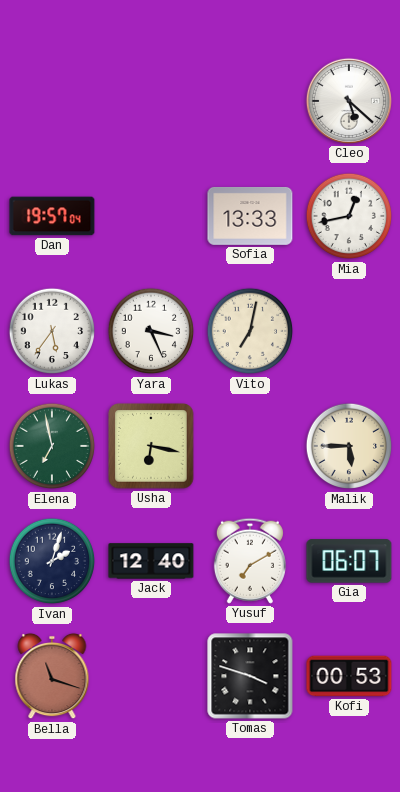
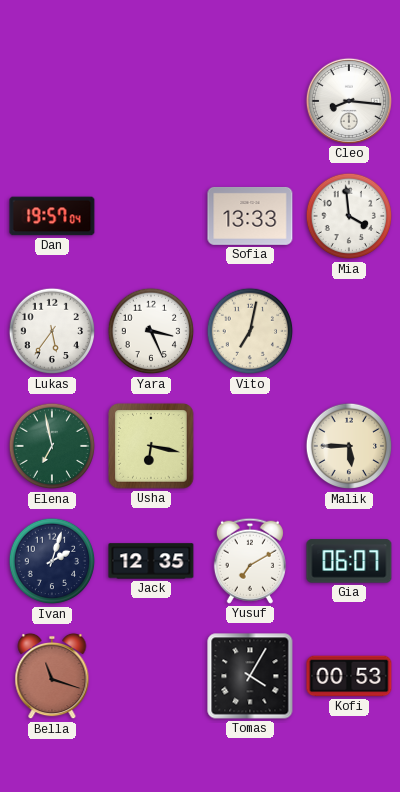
Cleo: 5:22 -> 8:16 (349, 101)
Mia: 12:43 -> 3:59 (349, 216)
Jack: 12:40 -> 12:35 (151, 561)
Tomas: 3:48 -> 4:05 (250, 676)
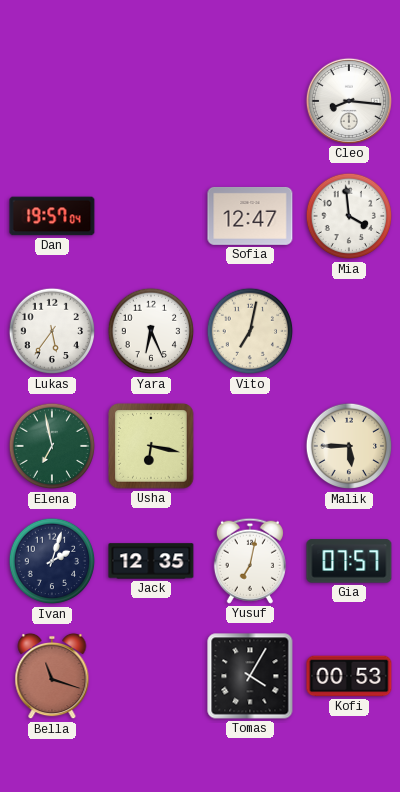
Sofia: 13:33 -> 12:47 (250, 216)
Yara: 3:26 -> 6:26 (151, 331)
Yusuf: 7:10 -> 7:02 (250, 561)
Gia: 06:07 -> 07:57 (349, 561)
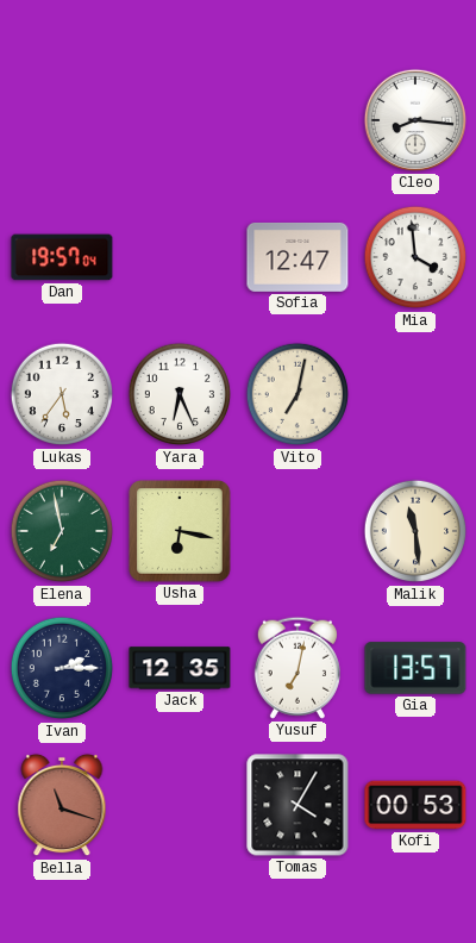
Malik: 5:45 -> 11:29 (415, 531)
Ivan: 2:03 -> 2:15 (62, 668)
Gia: 07:57 -> 13:57 (415, 668)
